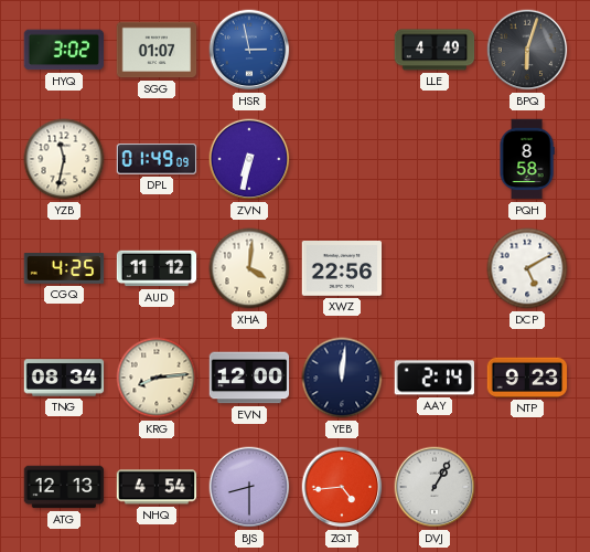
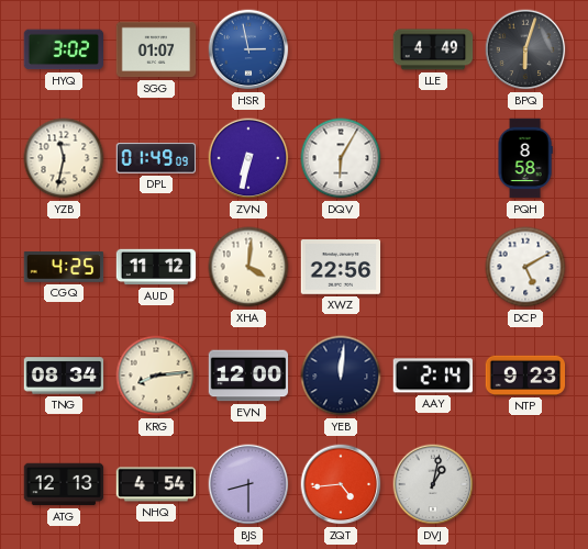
DQV: none -> 6:05 (341, 158)
DVJ: 1:05 -> 1:02 (433, 484)
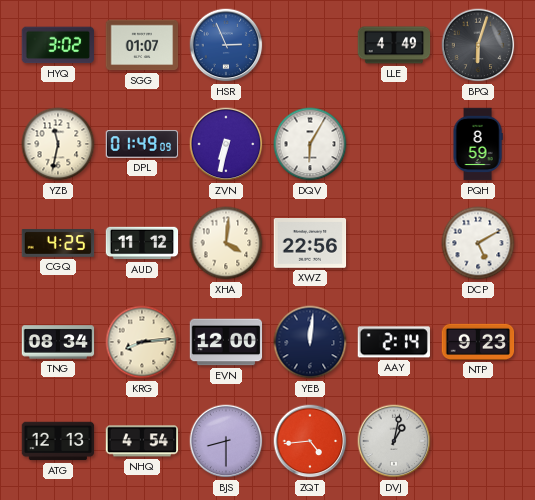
HSR: 2:58 -> 2:56 (226, 45)
PQH: 8:58 -> 8:59 (478, 144)
